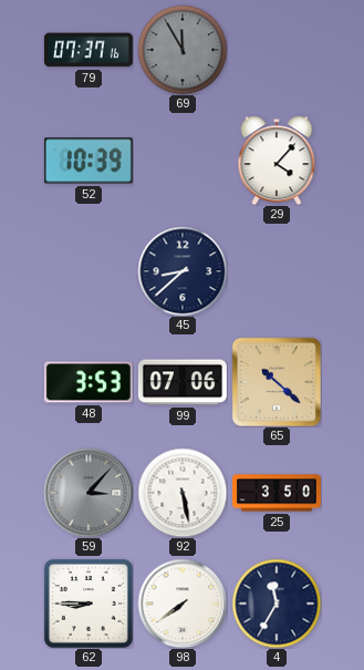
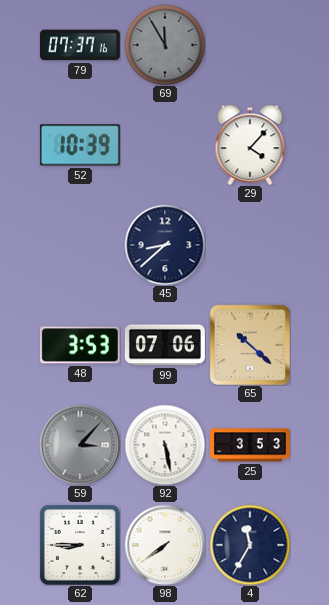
25: 3:50 -> 3:53 (251, 445)
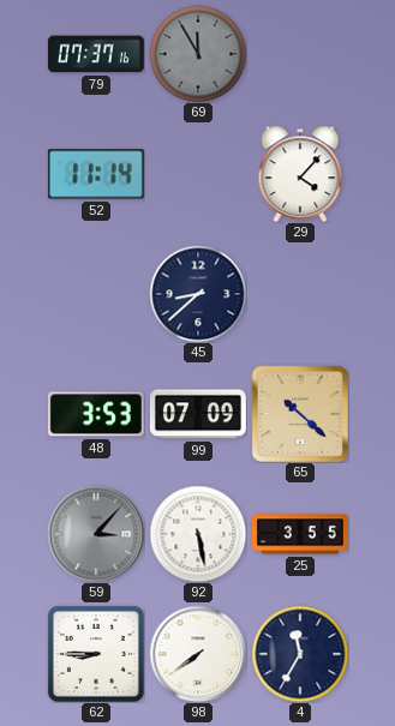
52: 10:39 -> 11:14 (96, 174)
99: 07:06 -> 07:09 (198, 414)
25: 3:53 -> 3:55 (301, 534)
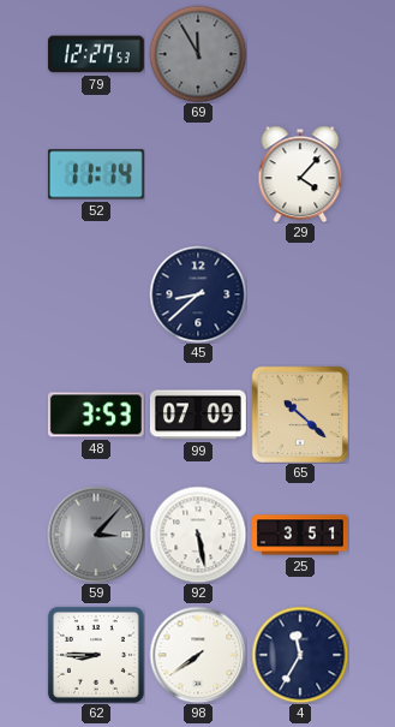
79: 07:37 -> 12:27 (96, 54)
25: 3:55 -> 3:51 (301, 535)
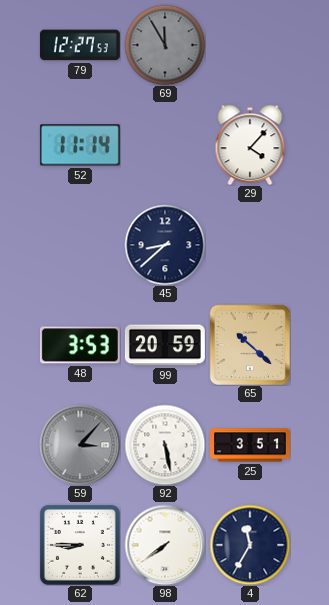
99: 07:09 -> 20:59 (165, 345)
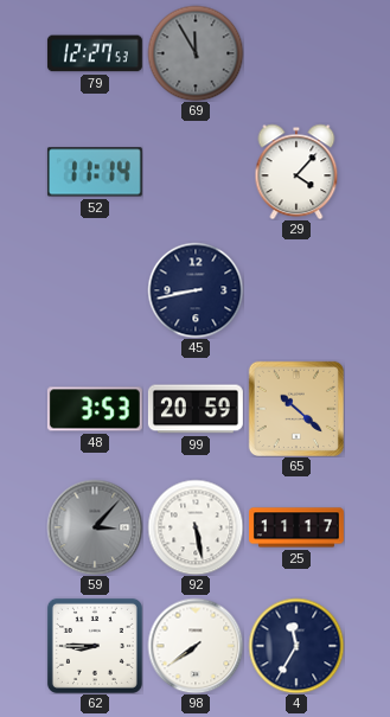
45: 8:38 -> 8:43 (196, 290)
25: 3:51 -> 11:17 (298, 527)
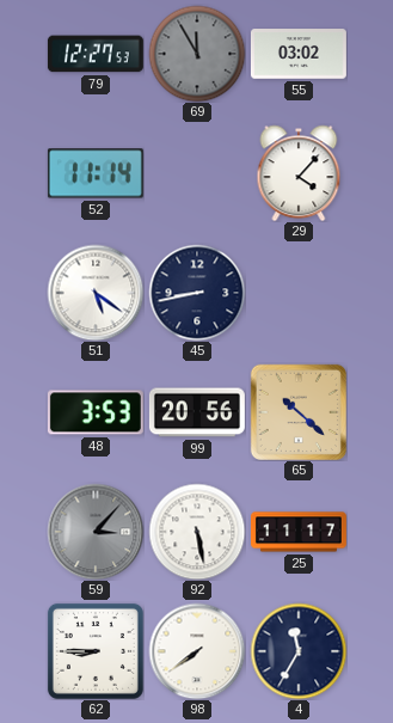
55: none -> 03:02 (299, 54)
51: none -> 5:21 (96, 293)
99: 20:59 -> 20:56 (197, 412)
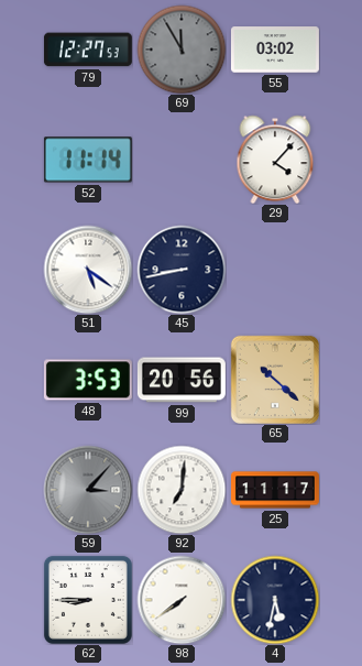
92: 5:28 -> 7:01 (182, 490)
4: 11:35 -> 5:32 (275, 600)
